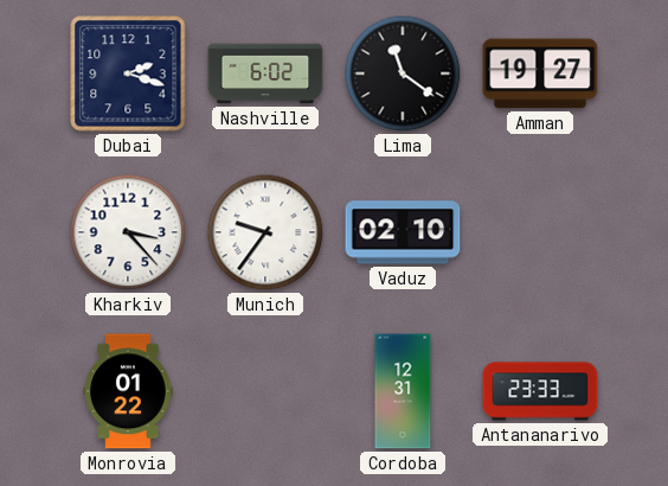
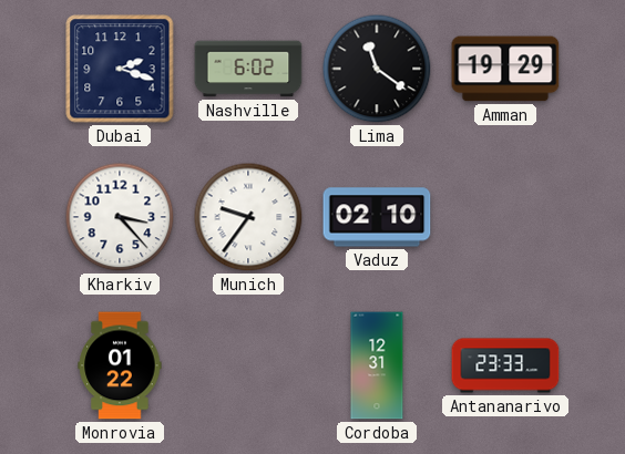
Amman: 19:27 -> 19:29 (505, 69)
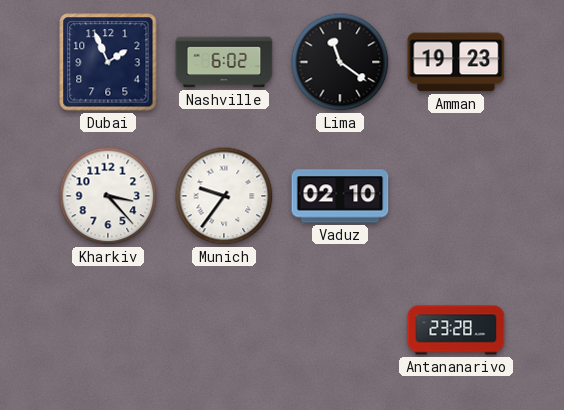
Dubai: 2:18 -> 1:56 (108, 62)
Amman: 19:29 -> 19:23 (456, 62)
Monrovia: 01:22 -> none (120, 365)
Cordoba: 12:31 -> none (377, 365)
Antananarivo: 23:33 -> 23:28 (456, 330)
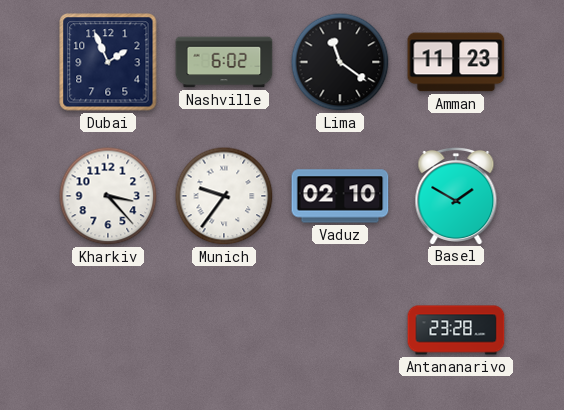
Amman: 19:23 -> 11:23 (456, 62)
Basel: none -> 1:50 (456, 195)
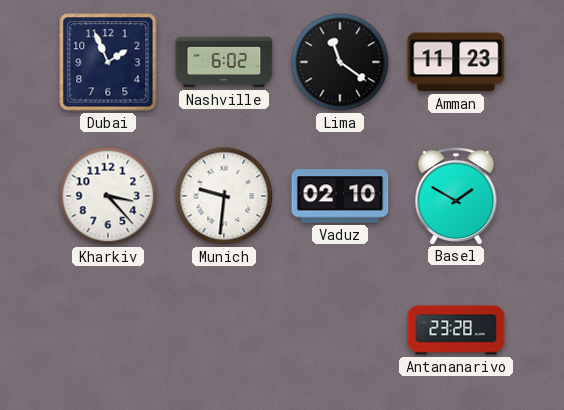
Munich: 9:36 -> 9:31 (224, 196)
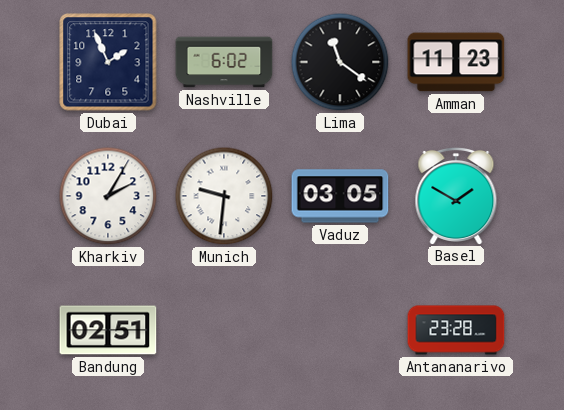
Kharkiv: 3:23 -> 2:05 (108, 196)
Vaduz: 02:10 -> 03:05 (340, 196)
Bandung: none -> 02:51 (108, 330)
